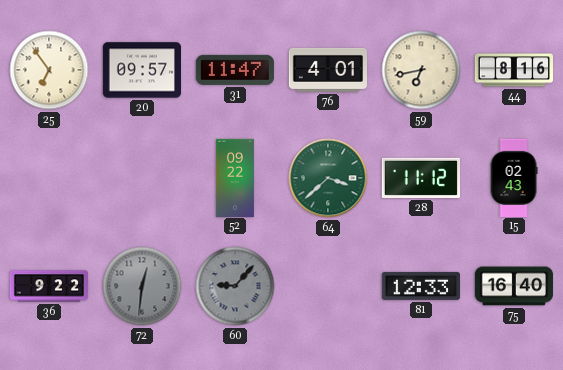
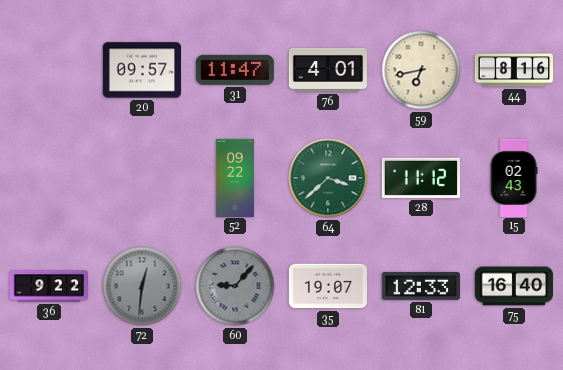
25: 6:54 -> none (49, 70)
35: none -> 19:07 (327, 286)
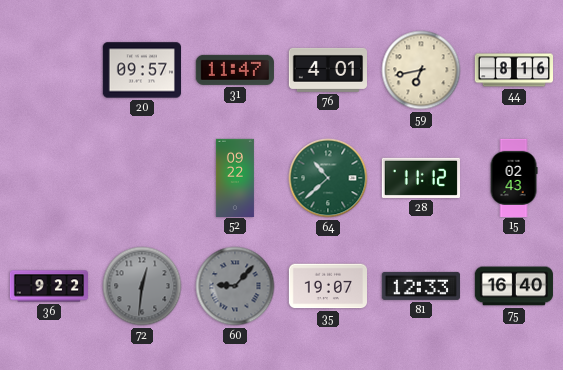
64: 3:38 -> 10:38 (328, 178)
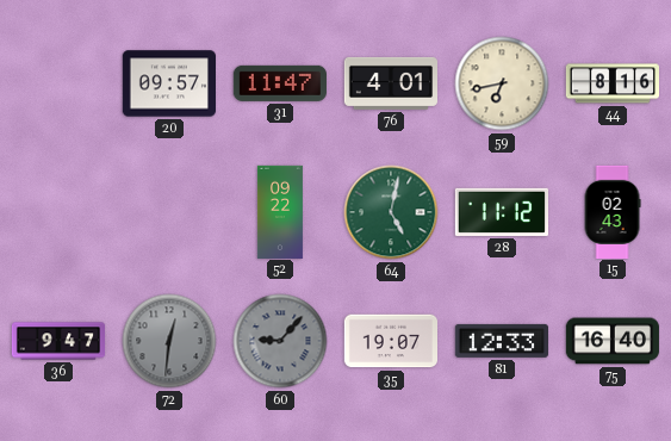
64: 10:38 -> 5:02 (391, 212)
36: 9:22 -> 9:47 (58, 341)
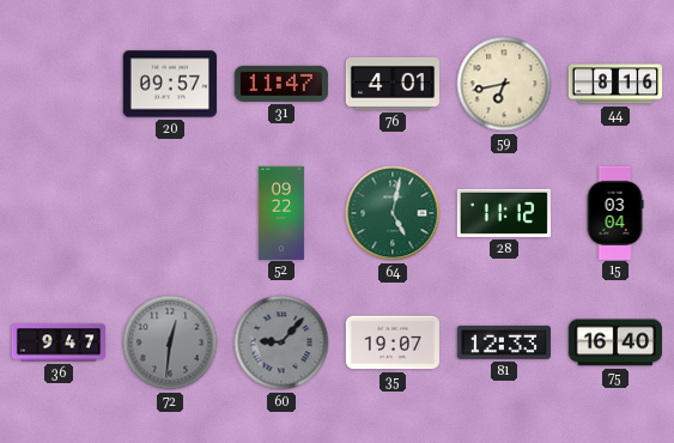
15: 02:43 -> 03:04 (615, 212)
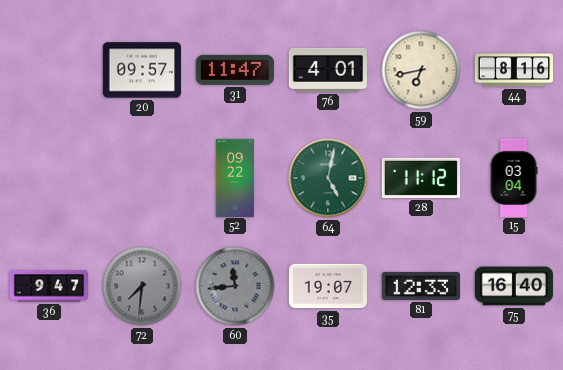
72: 12:31 -> 7:31 (142, 286)
60: 9:07 -> 11:44 (235, 286)
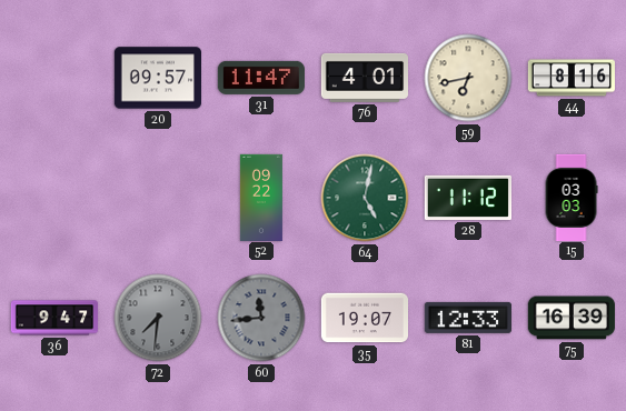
15: 03:04 -> 03:03 (572, 197)
75: 16:40 -> 16:39 (572, 318)
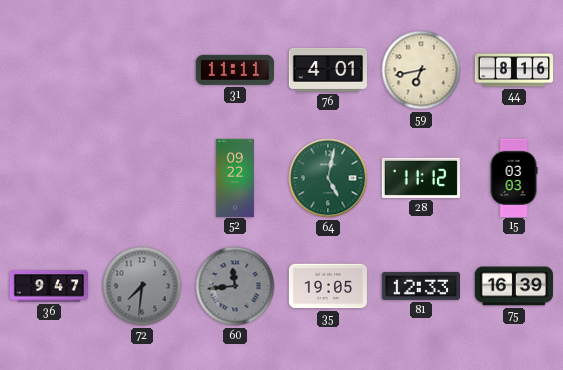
20: 09:57 -> none (157, 78)
31: 11:47 -> 11:11 (235, 70)
35: 19:07 -> 19:05 (327, 286)
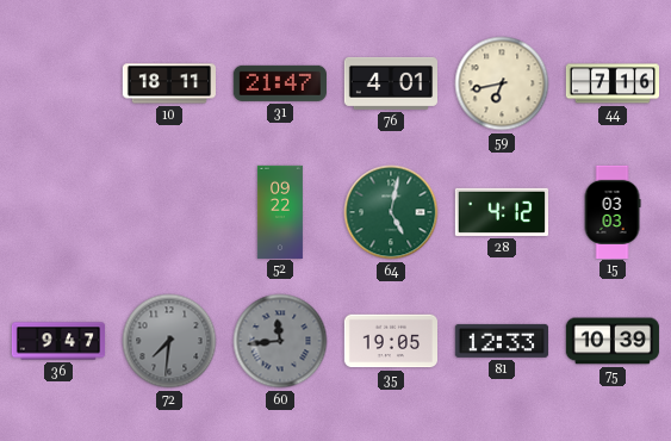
10: none -> 18:11 (168, 83)
31: 11:11 -> 21:47 (280, 83)
44: 8:16 -> 7:16 (611, 83)
28: 11:12 -> 4:12 (501, 212)
75: 16:39 -> 10:39 (613, 341)
